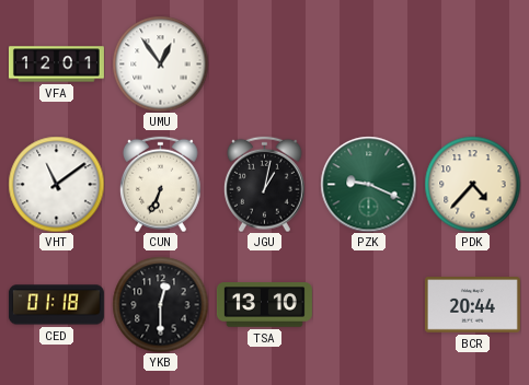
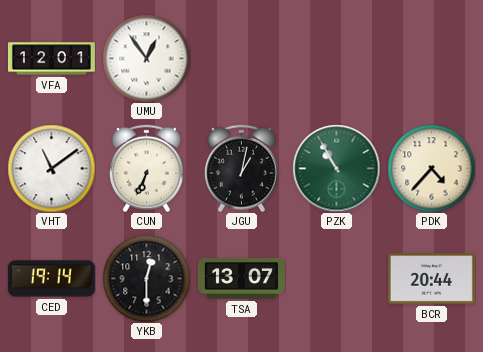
PZK: 9:19 -> 10:55 (336, 168)
CED: 01:18 -> 19:14 (51, 279)
TSA: 13:10 -> 13:07 (241, 279)
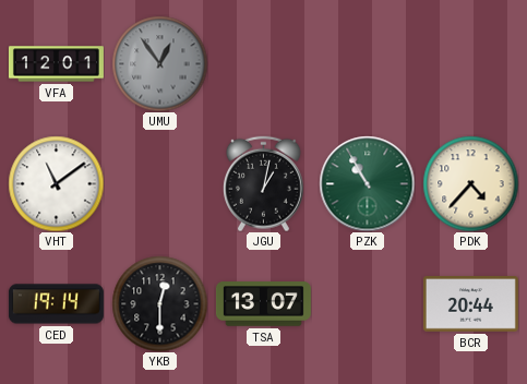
UMU dial: white -> grey (159, 63)
CUN: 6:34 -> none (146, 168)
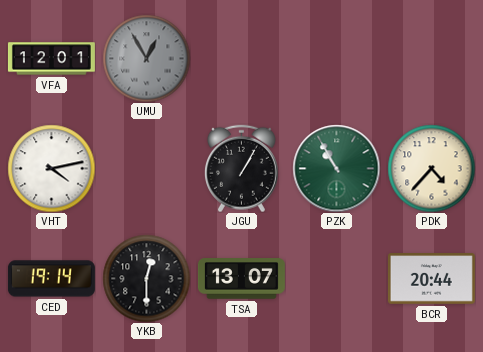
UMU: 12:54 -> 12:55 (146, 58)
VHT: 11:09 -> 4:13 (51, 168)
JGU: 1:02 -> 1:05 (241, 168)
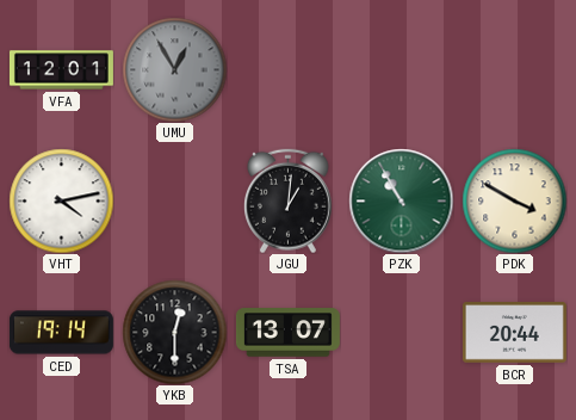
JGU: 1:05 -> 1:01 (287, 200)
PDK: 4:37 -> 3:50 (514, 200)
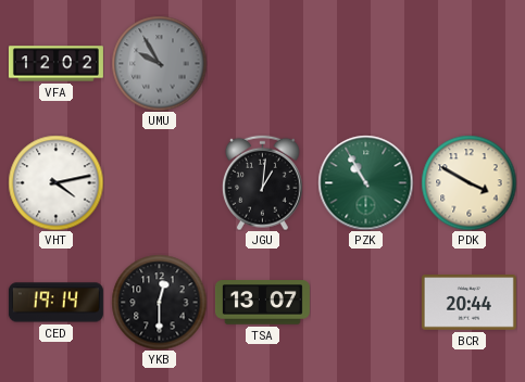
VFA: 12:01 -> 12:02 (55, 64)
UMU: 12:55 -> 9:55 (159, 63)
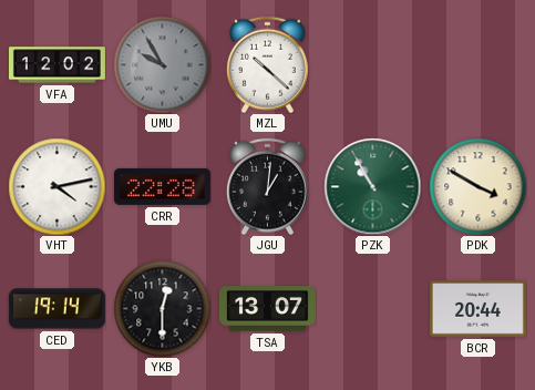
MZL: none -> 10:22 (267, 64)
CRR: none -> 22:28 (162, 186)
